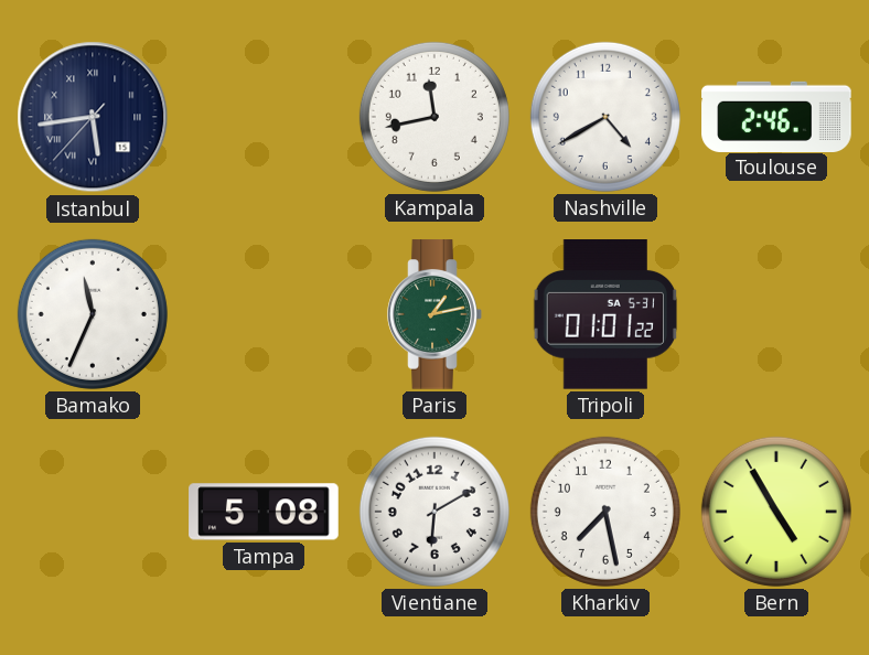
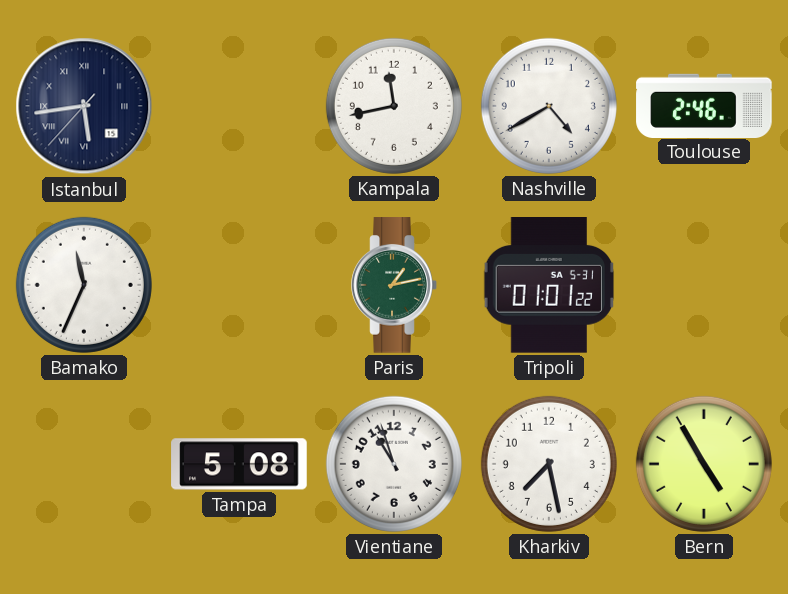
Vientiane: 6:10 -> 10:57 (394, 464)
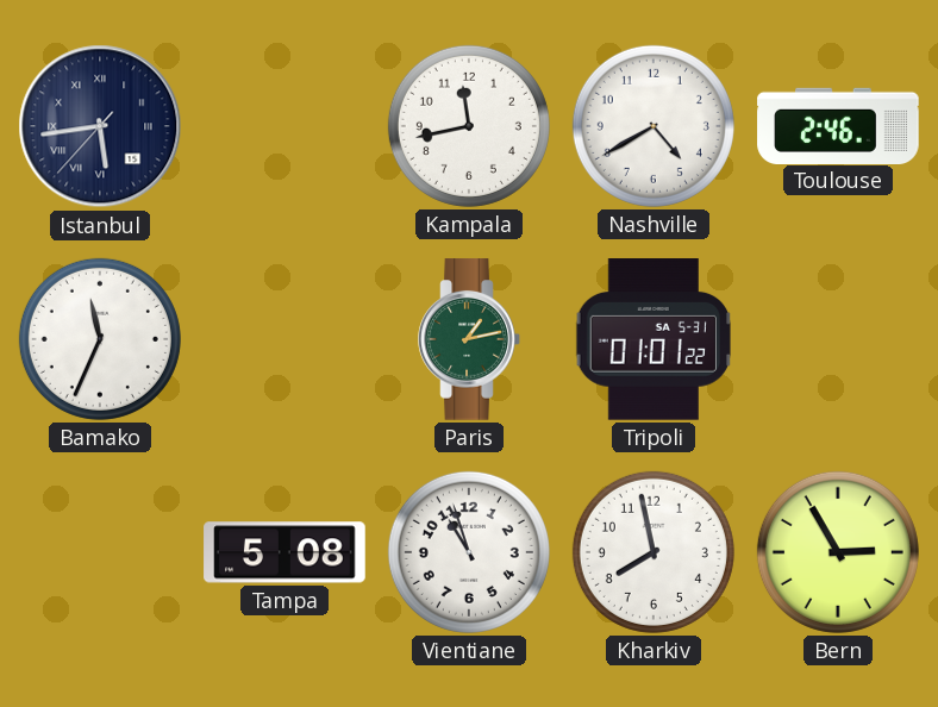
Kharkiv: 7:28 -> 7:58 (654, 552)
Bern: 4:55 -> 2:55 (838, 552)
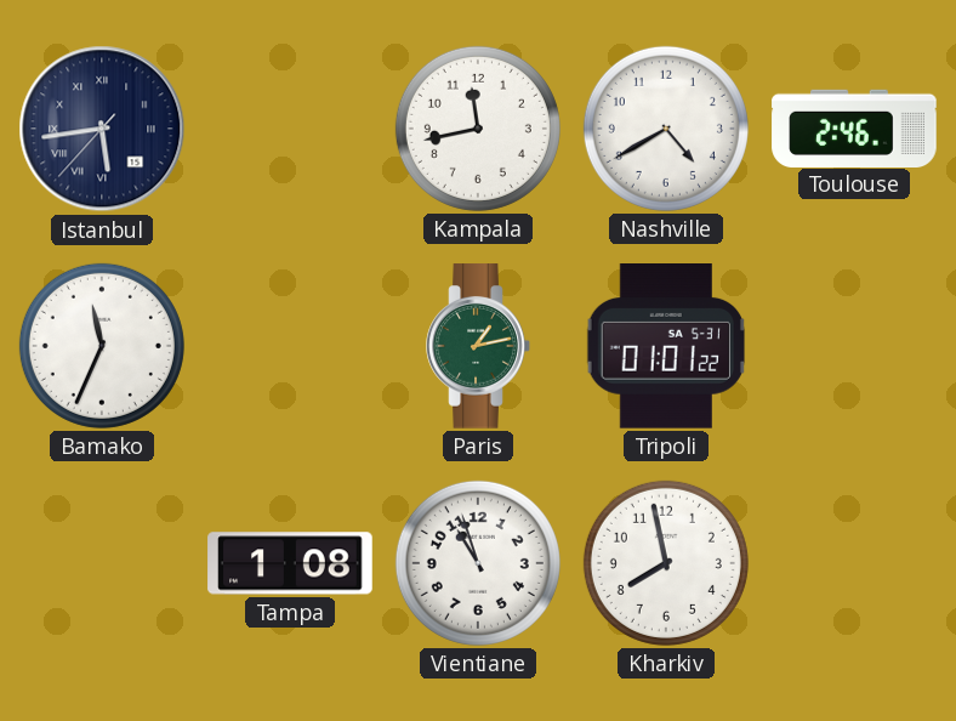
Tampa: 5:08 -> 1:08 (290, 563)
Bern: 2:55 -> none (838, 552)
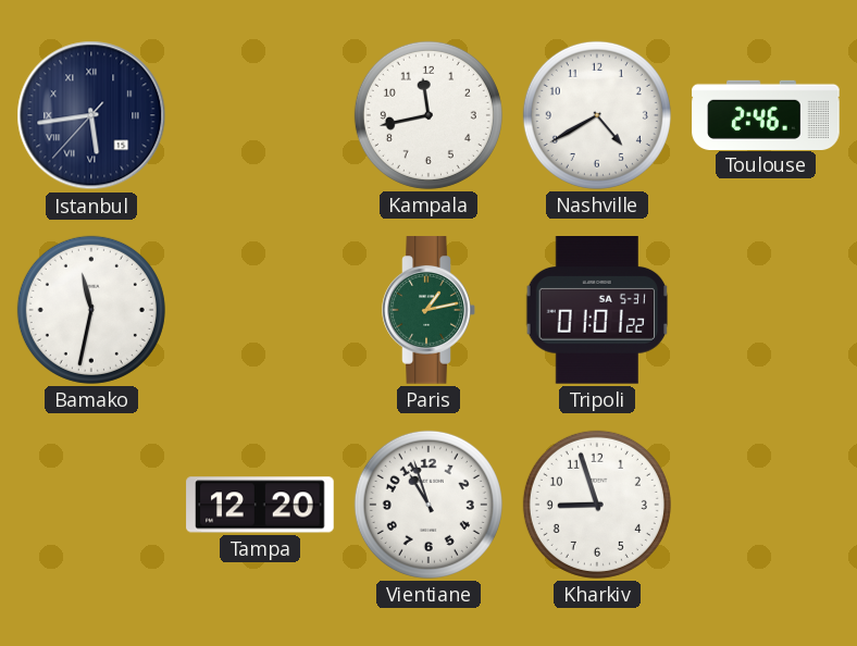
Bamako: 11:34 -> 11:32 (91, 310)
Tampa: 1:08 -> 12:20 (260, 505)
Kharkiv: 7:58 -> 8:57 (597, 505)
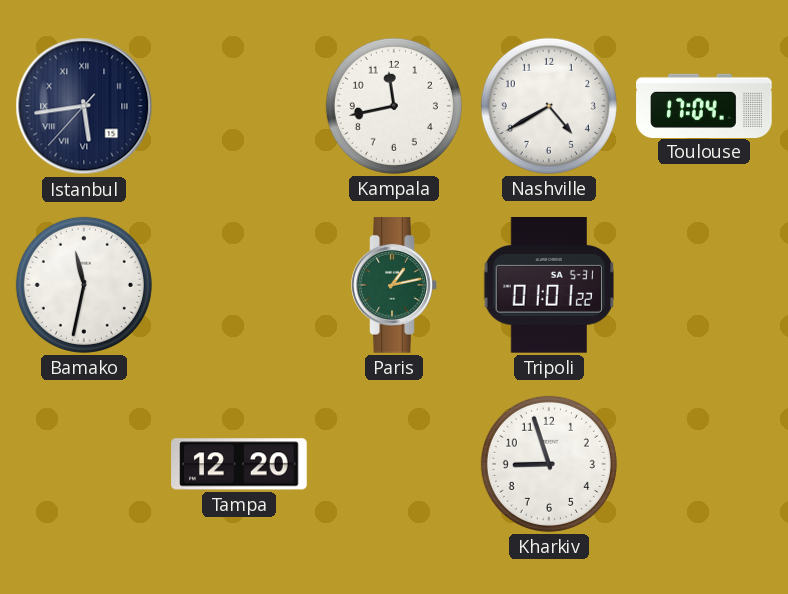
Toulouse: 2:46 -> 17:04 (704, 105)
Vientiane: 10:57 -> none (428, 505)
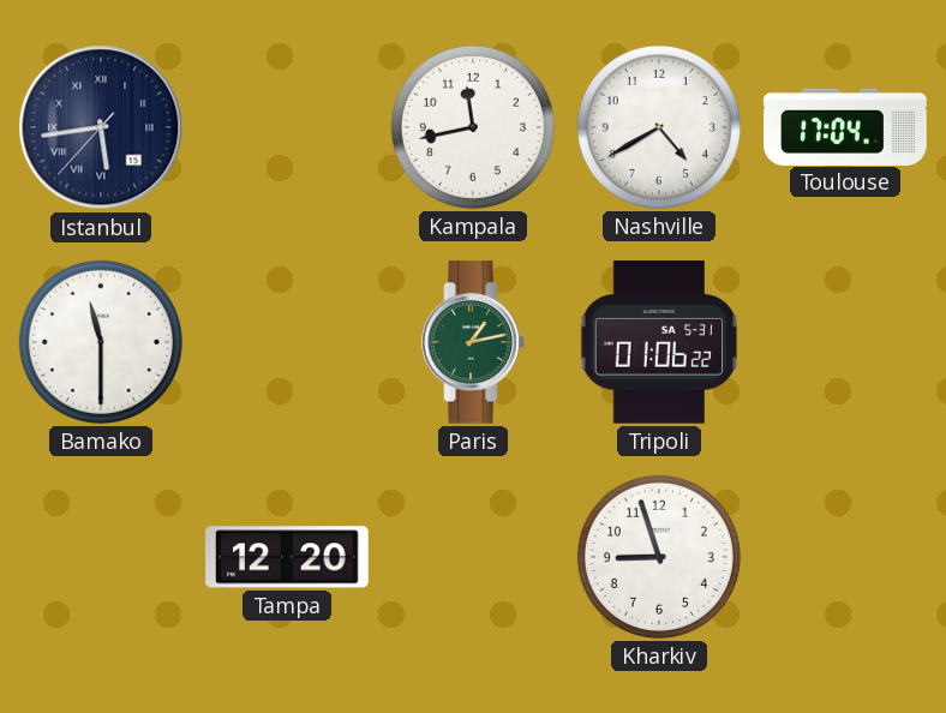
Bamako: 11:32 -> 11:30 (101, 342)
Tripoli: 01:01 -> 01:06 (658, 343)
